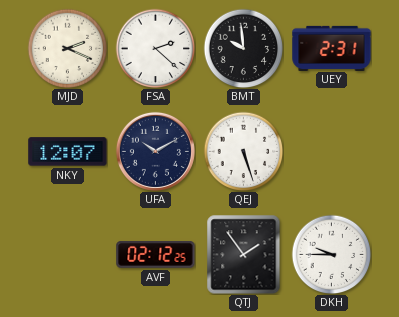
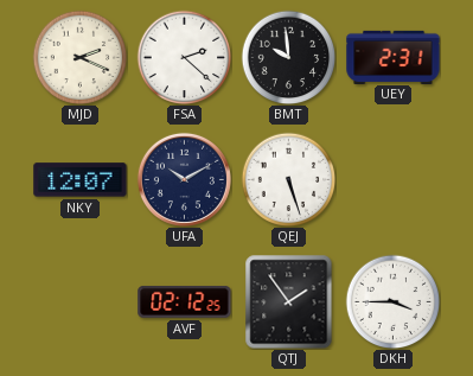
DKH: 9:45 -> 3:45 (392, 301)
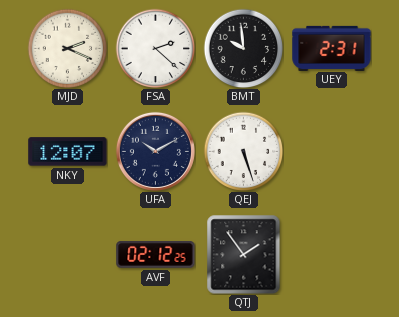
DKH: 3:45 -> none (392, 301)
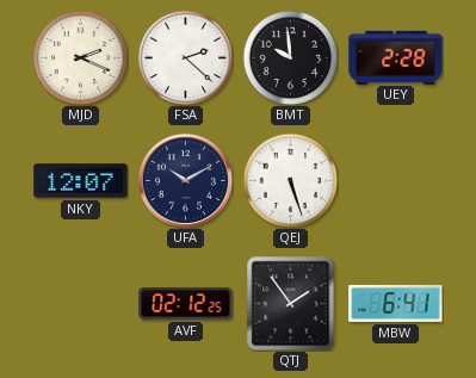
UEY: 2:31 -> 2:28 (396, 57)
MBW: none -> 6:41 (396, 303)
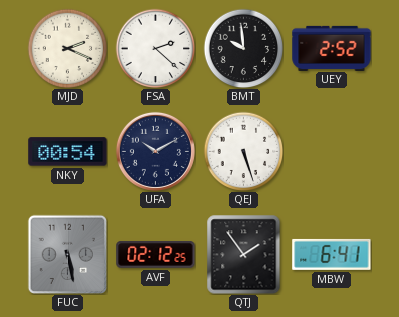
UEY: 2:28 -> 2:52 (332, 48)
NKY: 12:07 -> 00:54 (68, 152)
FUC: none -> 5:28 (67, 254)
